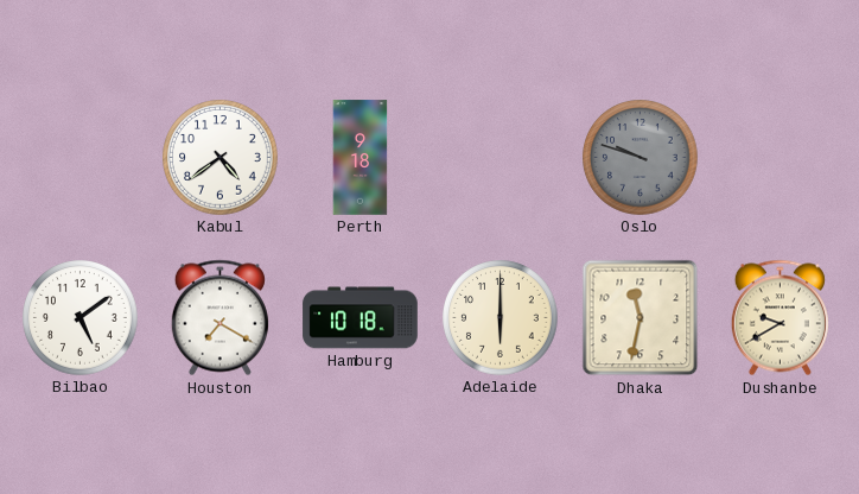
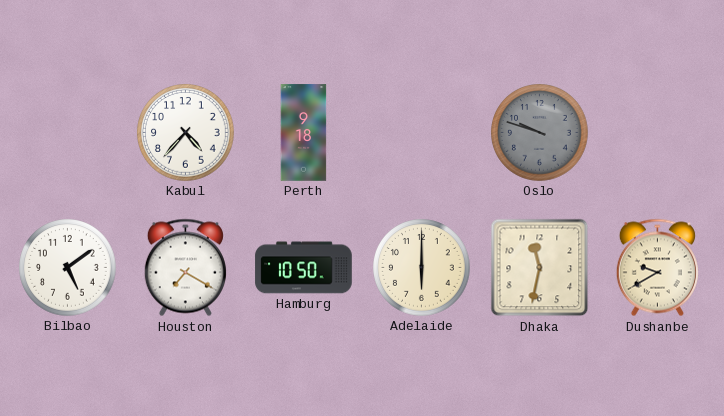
Kabul: 4:39 -> 4:37 (186, 133)
Hamburg: 10:18 -> 10:50 (304, 268)
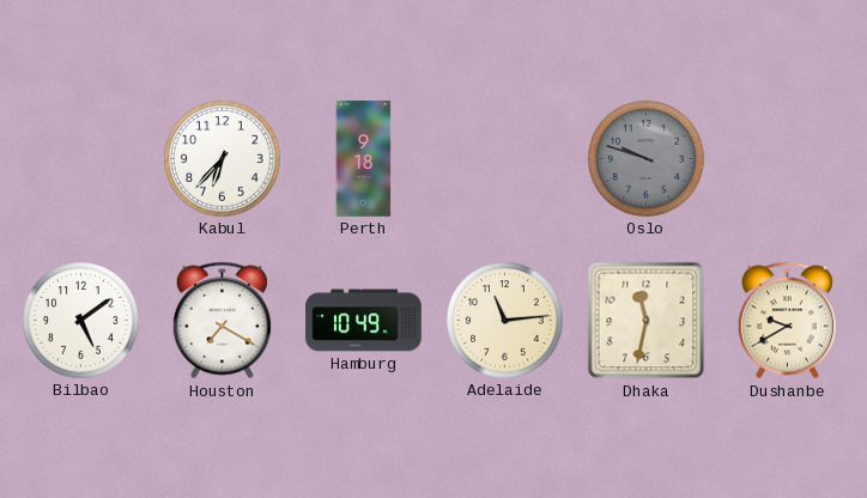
Kabul: 4:37 -> 6:37 (223, 159)
Hamburg: 10:50 -> 10:49 (364, 321)
Adelaide: 6:00 -> 11:14 (505, 321)
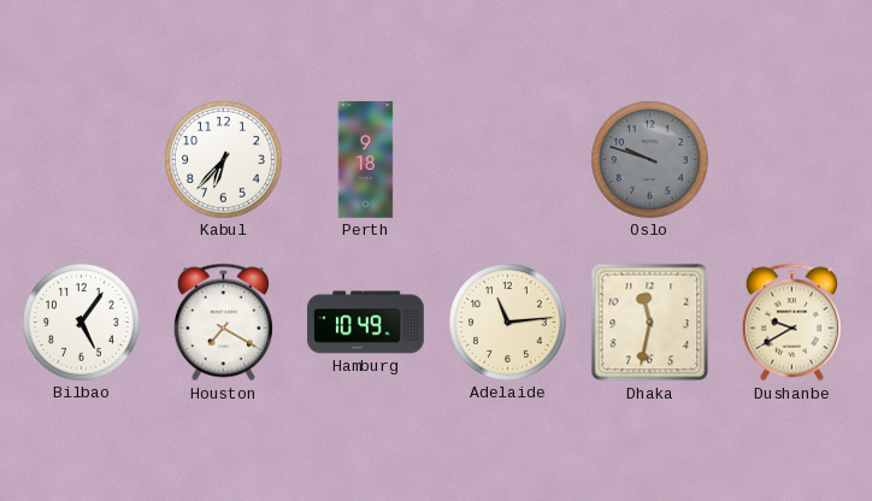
Bilbao: 5:09 -> 5:06 (82, 323)
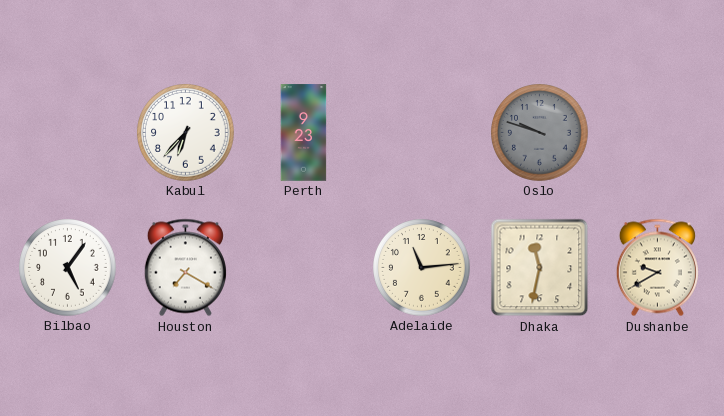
Perth: 9:18 -> 9:23 (304, 133)
Hamburg: 10:49 -> none (366, 323)
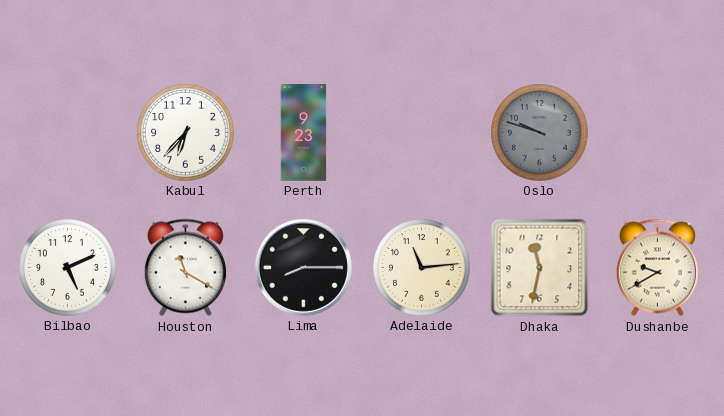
Bilbao: 5:06 -> 5:11 (68, 268)
Houston: 7:20 -> 11:20 (185, 268)
Lima: none -> 8:15 (303, 267)
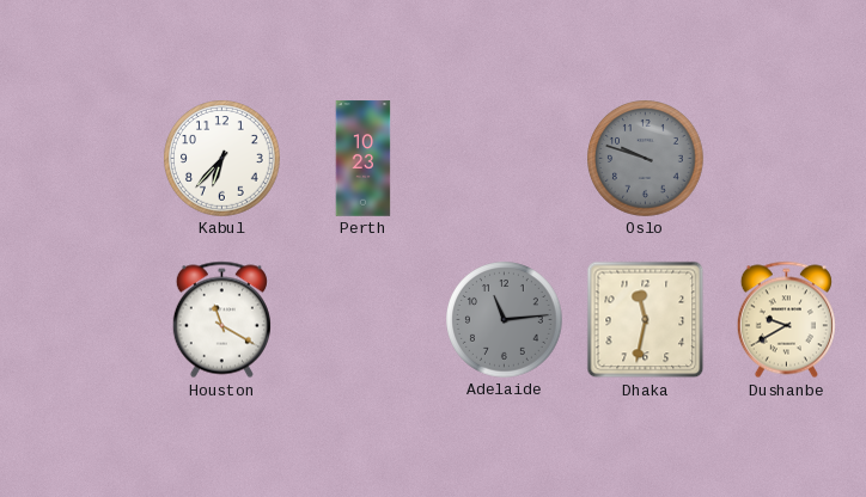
Perth: 9:23 -> 10:23 (364, 159)
Bilbao: 5:11 -> none (68, 268)
Lima: 8:15 -> none (303, 267)
Adelaide dial: cream -> grey (505, 320)
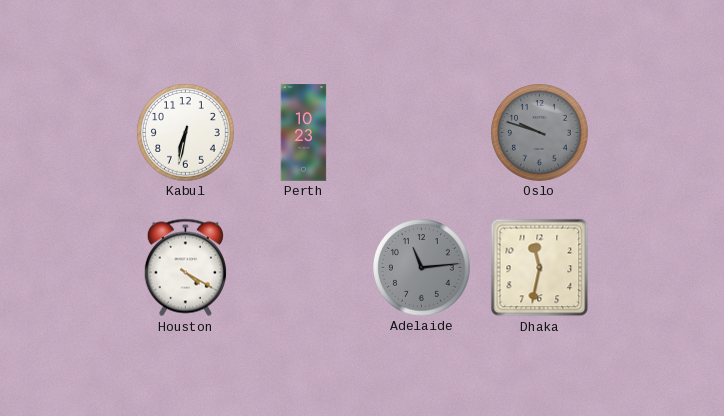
Kabul: 6:37 -> 6:32 (186, 133)
Houston: 11:20 -> 4:20 (185, 268)
Dushanbe: 9:40 -> none (786, 320)
